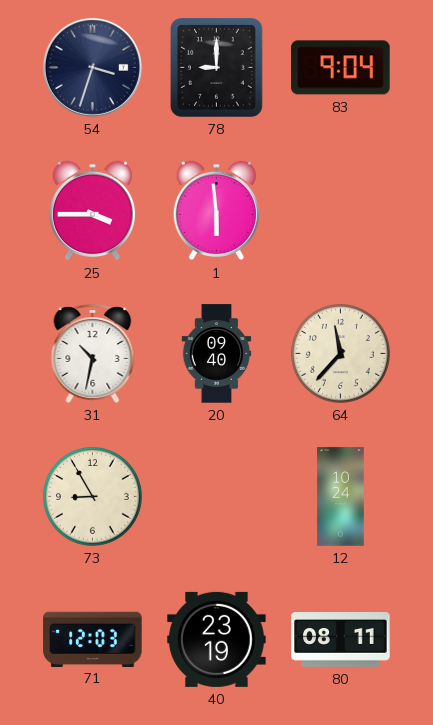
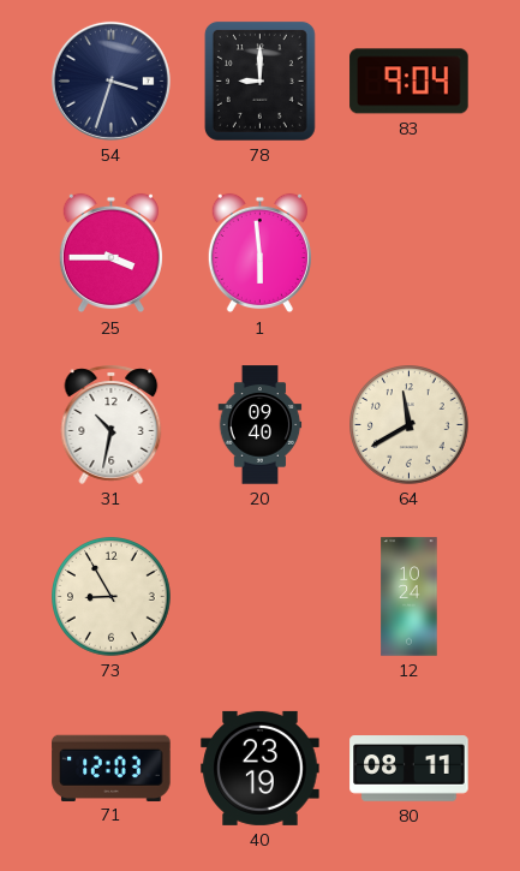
64: 11:37 -> 11:40 (410, 425)
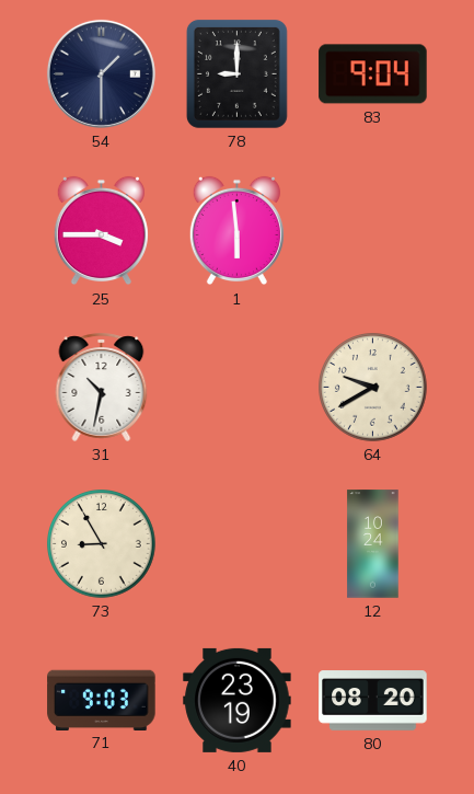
54: 3:33 -> 1:30 (101, 73)
20: 09:40 -> none (261, 425)
64: 11:40 -> 9:40 (373, 388)
71: 12:03 -> 9:03 (102, 700)
80: 08:11 -> 08:20 (373, 701)
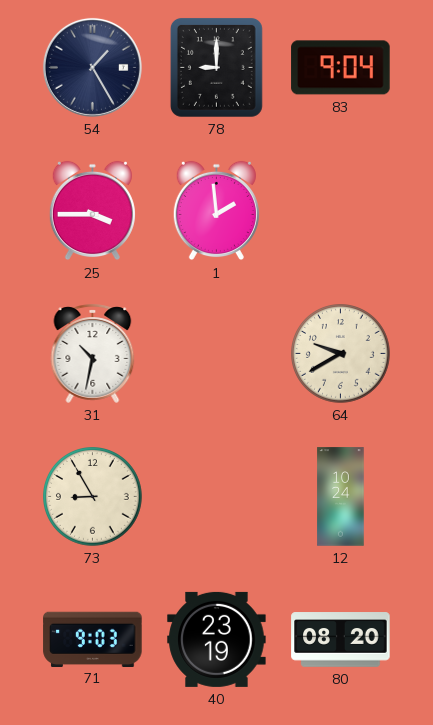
54: 1:30 -> 1:25 (92, 67)
1: 5:59 -> 1:59 (216, 211)
